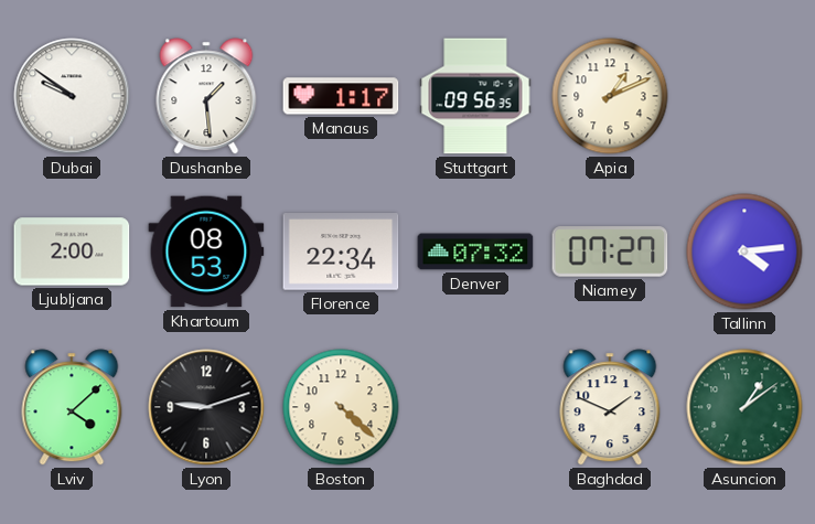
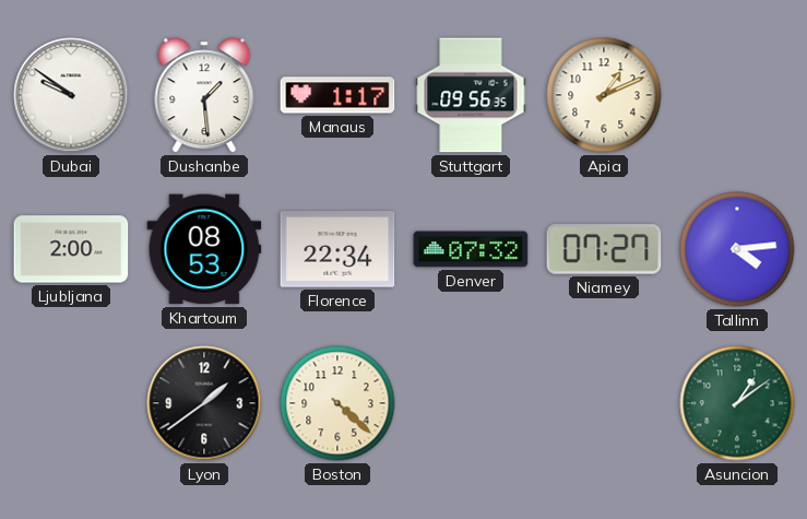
Lviv: 4:08 -> none (72, 407)
Lyon: 9:12 -> 1:39 (204, 403)
Baghdad: 1:49 -> none (610, 407)
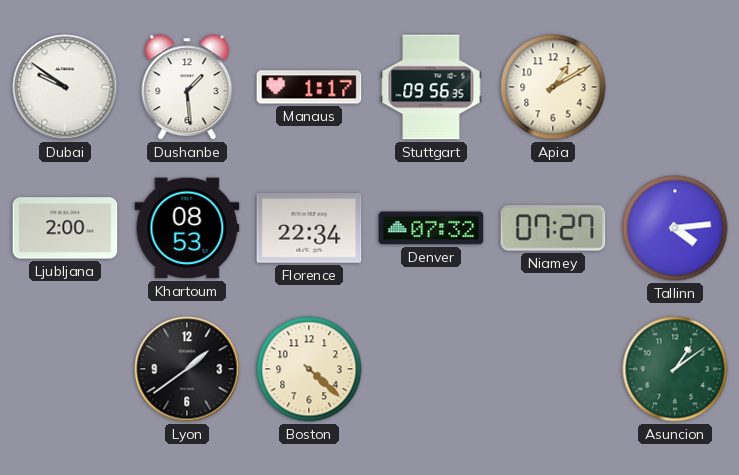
Apia: 1:11 -> 1:10 (553, 87)
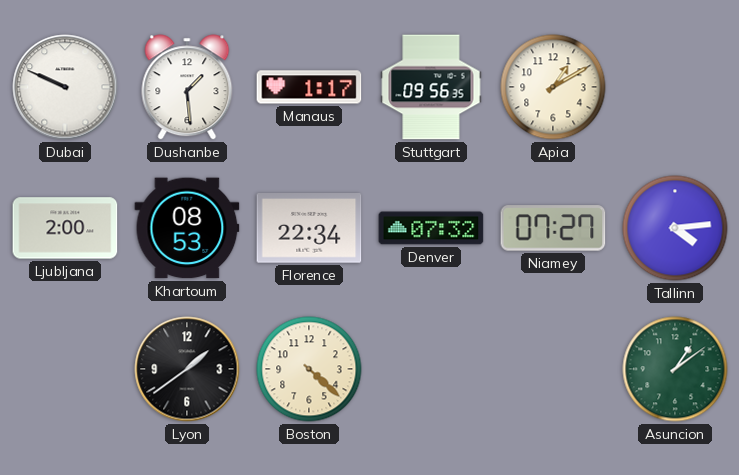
Dubai: 9:51 -> 9:49 (65, 87)
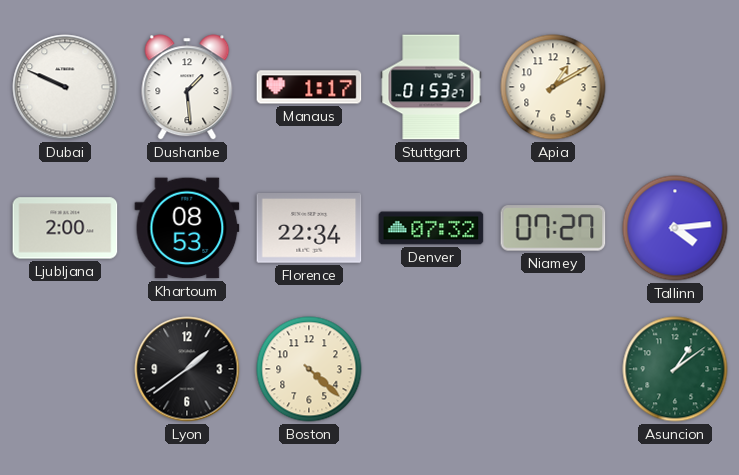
Stuttgart: 09:56 -> 01:53 (431, 87)
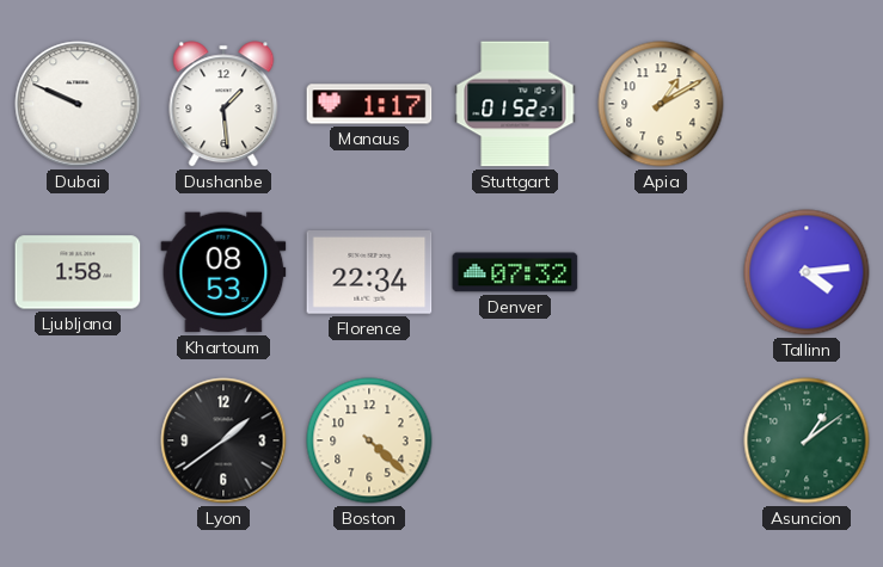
Stuttgart: 01:53 -> 01:52 (515, 104)
Ljubljana: 2:00 -> 1:58 (78, 272)
Niamey: 07:27 -> none (553, 228)
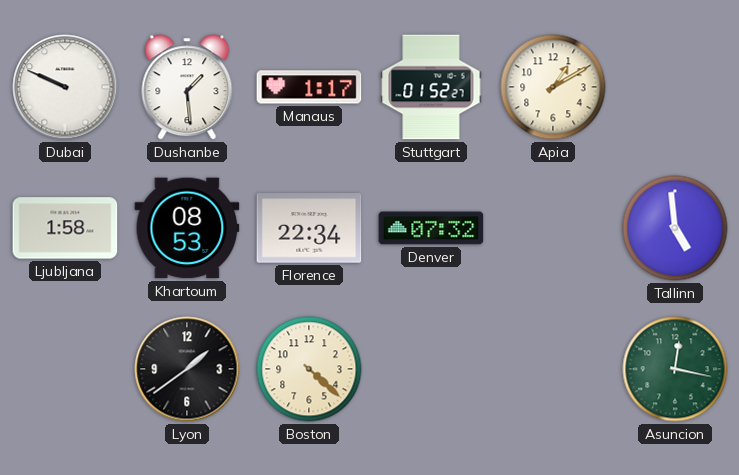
Tallinn: 4:14 -> 4:59 (675, 228)
Asuncion: 1:09 -> 12:17 (675, 369)
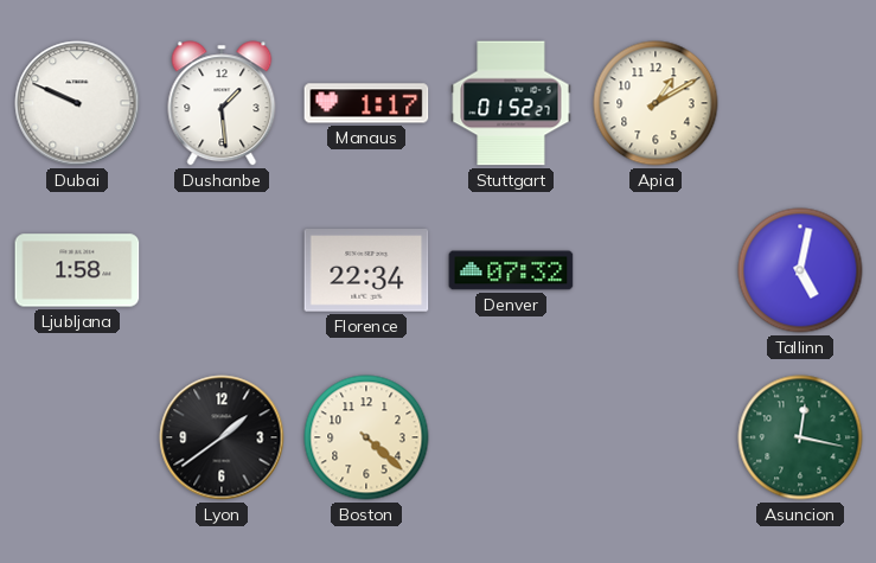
Khartoum: 08:53 -> none (187, 228)
Tallinn: 4:59 -> 5:02 (800, 270)
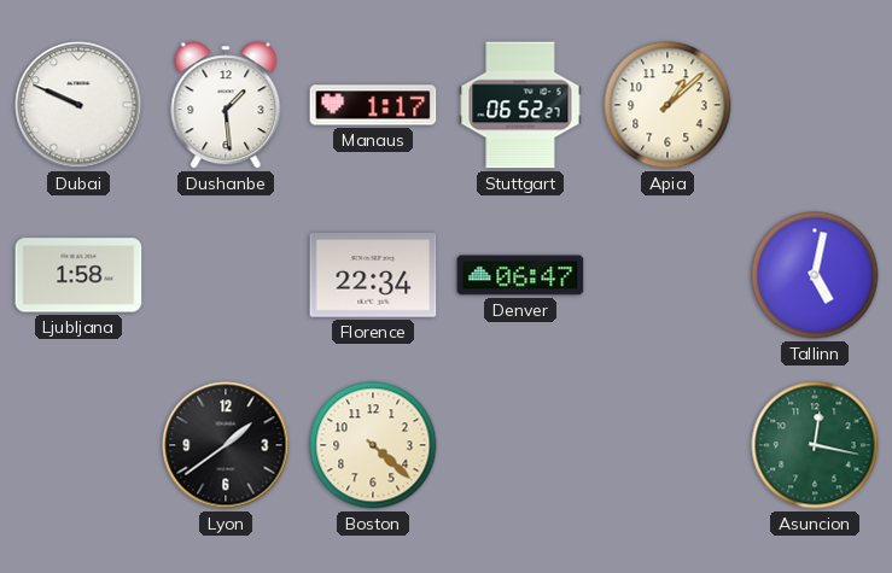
Stuttgart: 01:52 -> 06:52 (520, 105)
Apia: 1:10 -> 1:08 (667, 105)
Denver: 07:32 -> 06:47 (520, 275)
